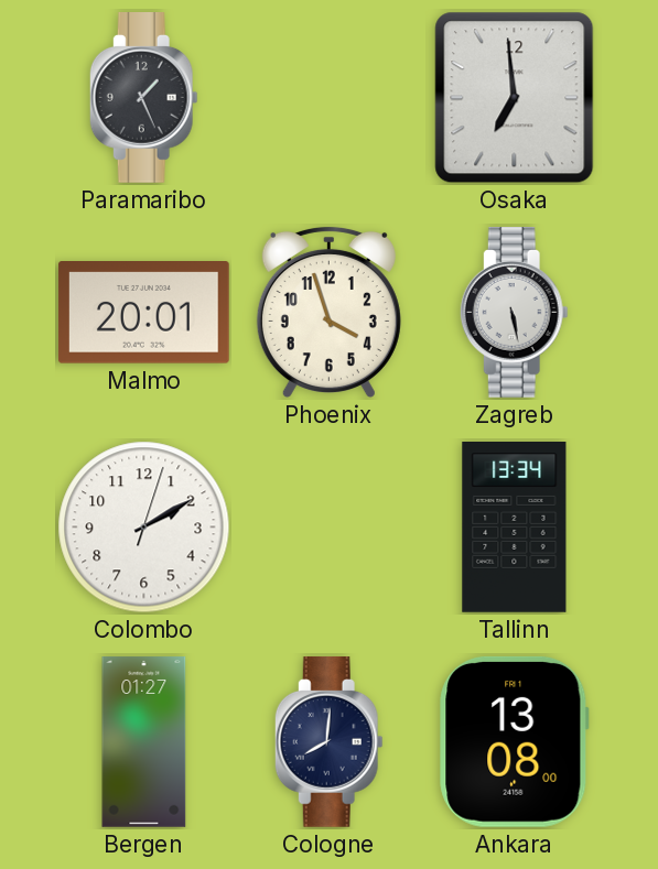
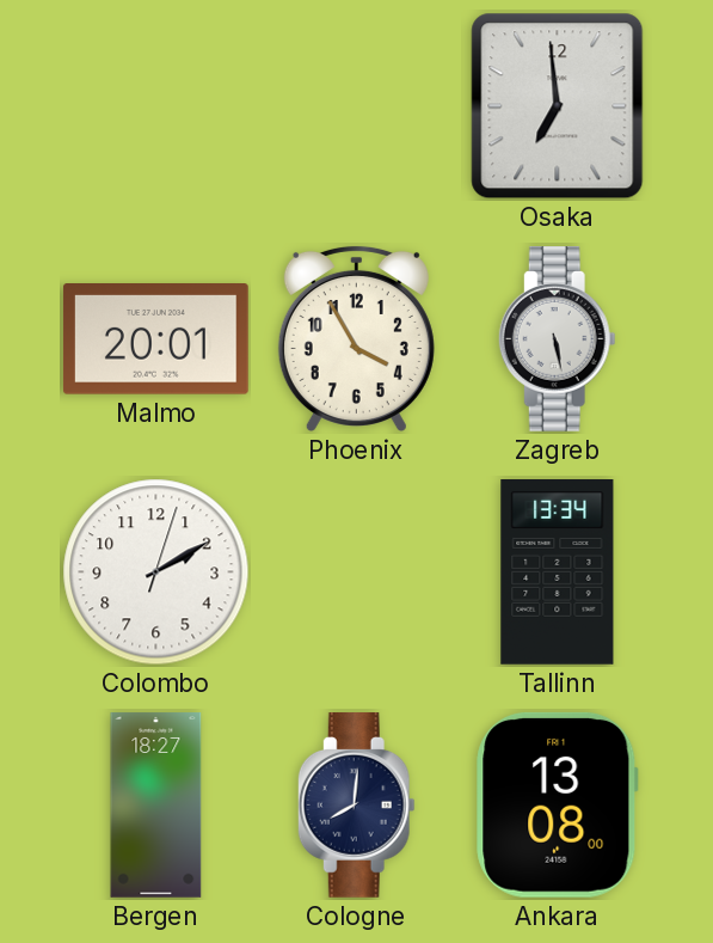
Paramaribo: 1:26 -> none (143, 98)
Phoenix: 3:57 -> 3:55 (356, 338)
Bergen: 01:27 -> 18:27 (156, 806)
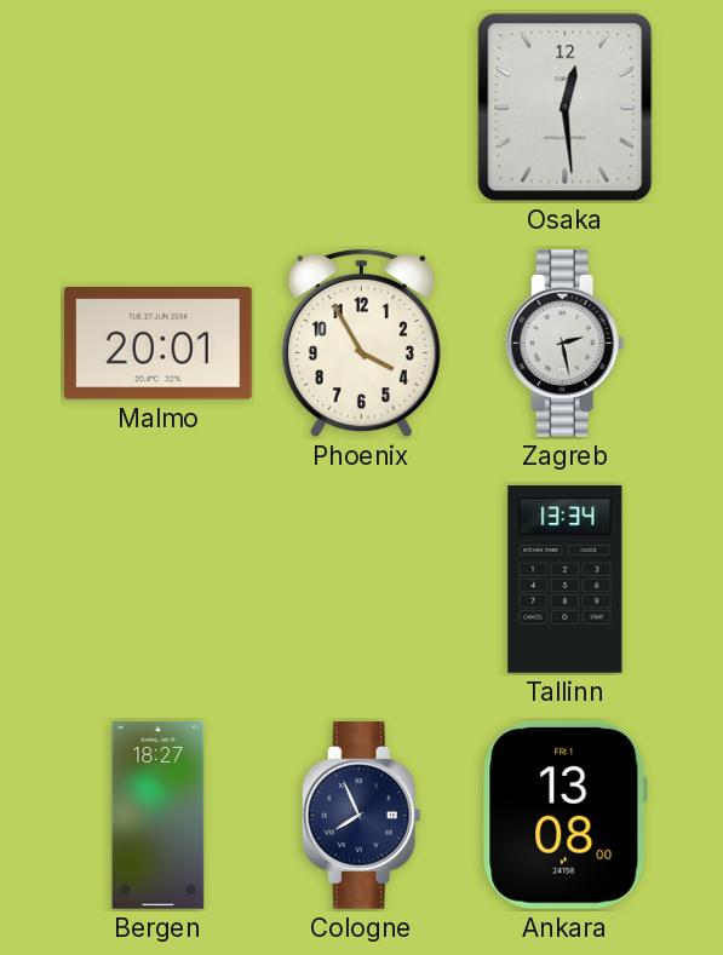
Osaka: 6:59 -> 12:29 (566, 108)
Zagreb: 5:28 -> 2:28 (564, 344)
Colombo: 2:10 -> none (156, 572)
Cologne: 8:01 -> 7:56 (361, 816)
